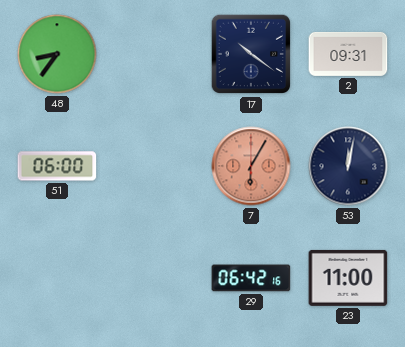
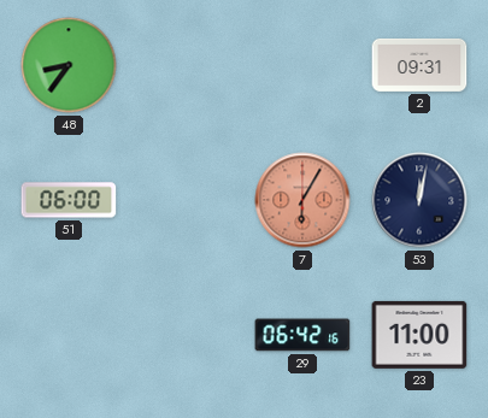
17: 10:21 -> none (251, 54)
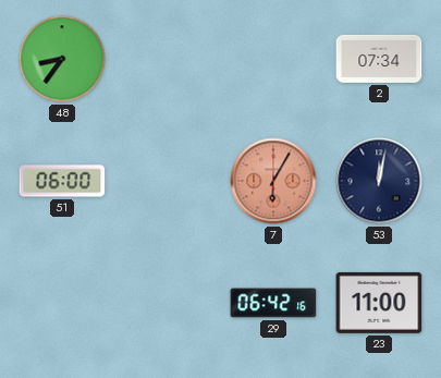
2: 09:31 -> 07:34 (379, 59)
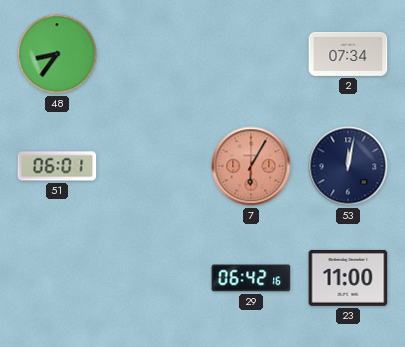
51: 06:00 -> 06:01 (57, 166)
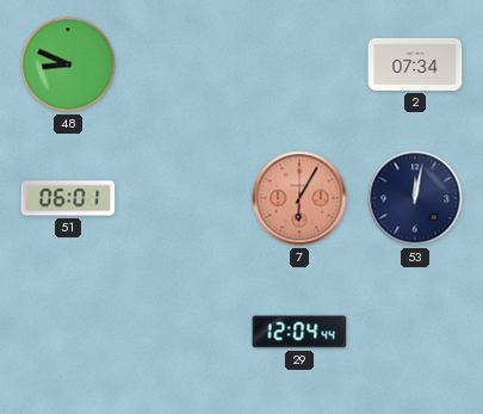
48: 8:36 -> 8:49 (68, 64)
29: 06:42 -> 12:04 (299, 332)
23: 11:00 -> none (348, 278)
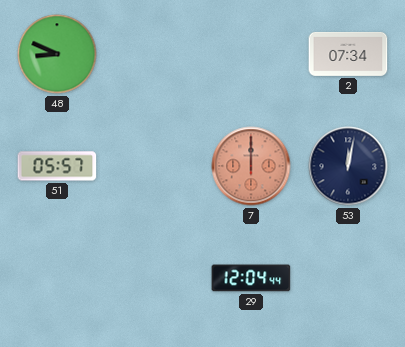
51: 06:01 -> 05:57 (57, 166)
7: 6:05 -> 12:00 (251, 166)
